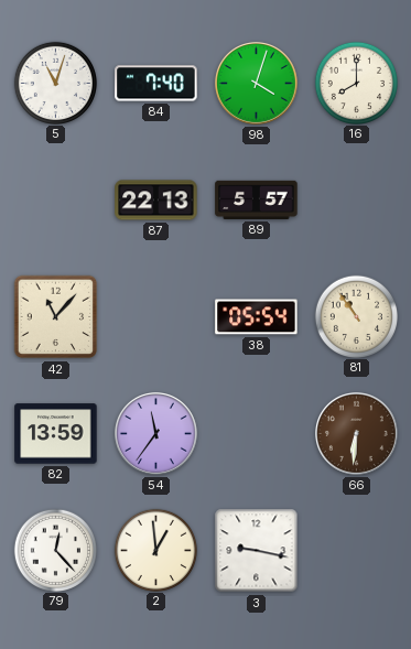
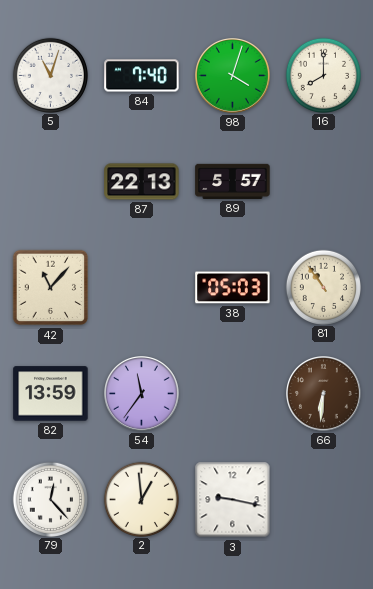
38: 05:54 -> 05:03 (233, 288)
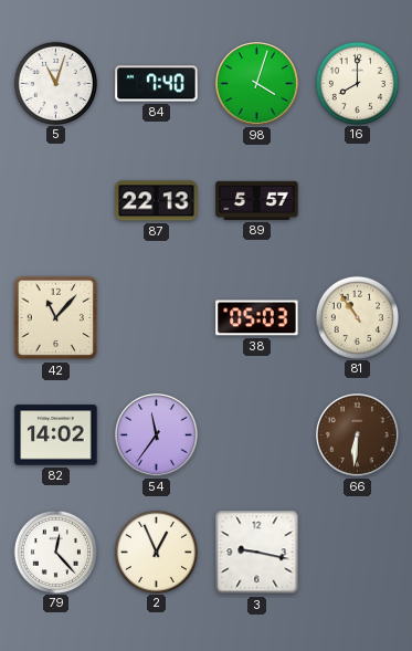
82: 13:59 -> 14:02 (56, 435)
2: 12:59 -> 12:56 (156, 552)
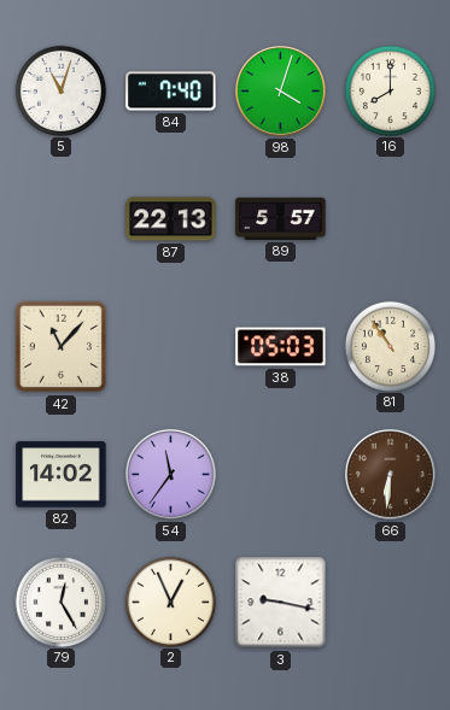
79: 12:23 -> 12:25 (60, 602)
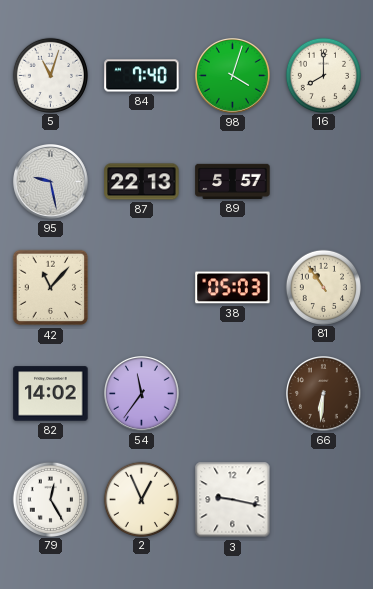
95: none -> 9:28 (51, 182)
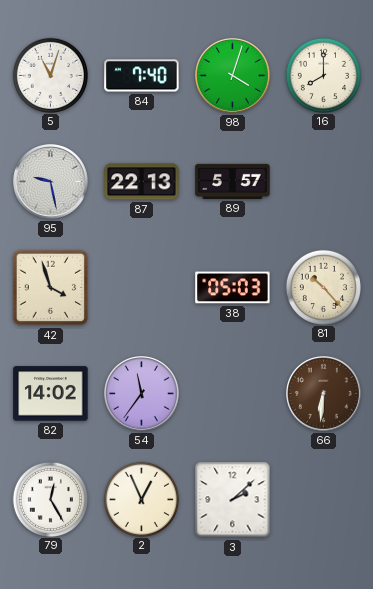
42: 11:07 -> 3:57 (51, 288)
81: 10:54 -> 10:23 (323, 287)
3: 9:17 -> 2:08 (233, 500)
